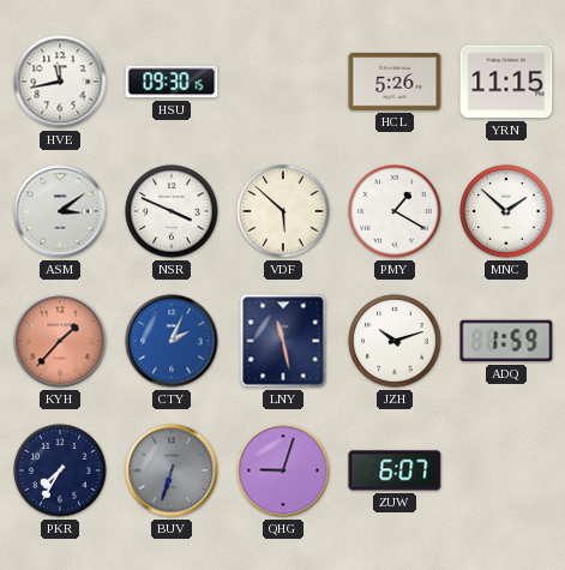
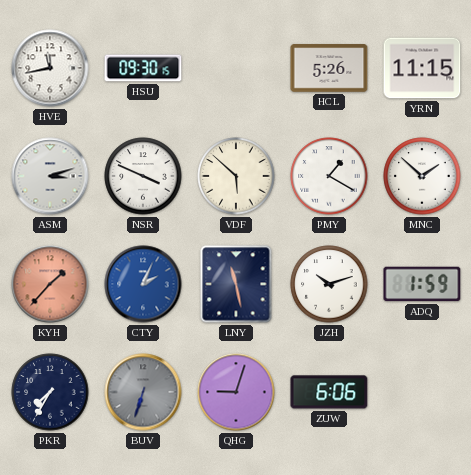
ASM: 3:09 -> 3:12 (50, 176)
ZUW: 6:07 -> 6:06 (329, 392)
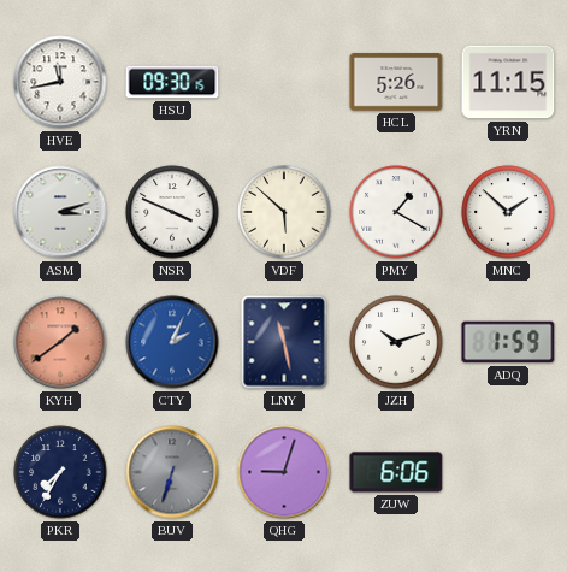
KYH: 1:37 -> 1:39 (60, 342)
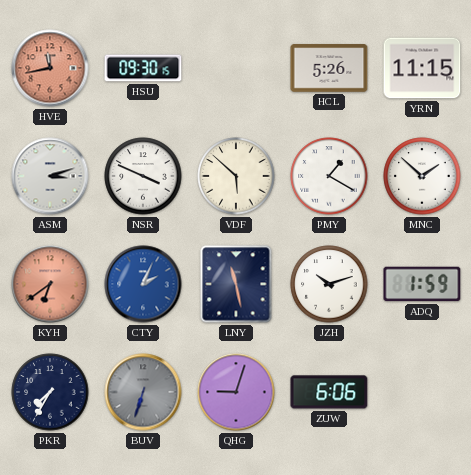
HVE dial: white -> salmon (50, 68)
KYH: 1:39 -> 6:39 (50, 284)
